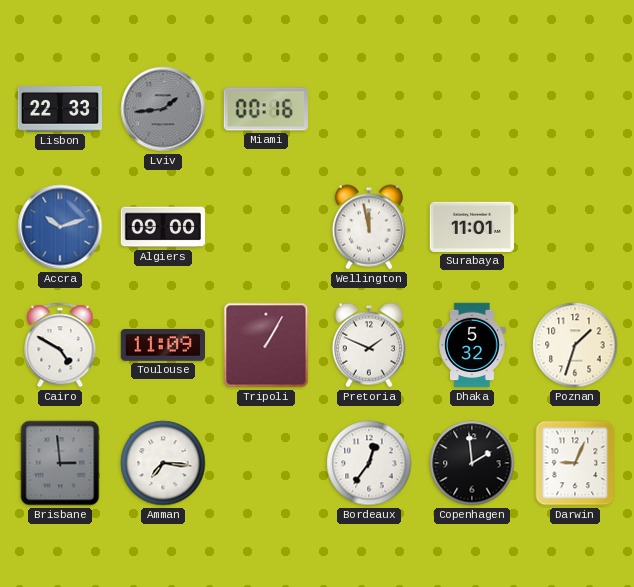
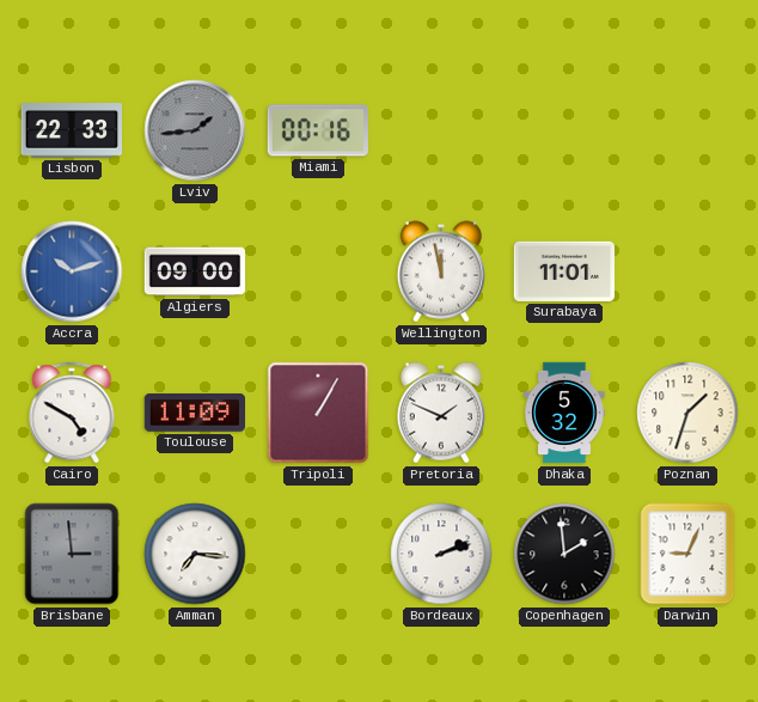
Bordeaux: 12:36 -> 2:12 (441, 554)
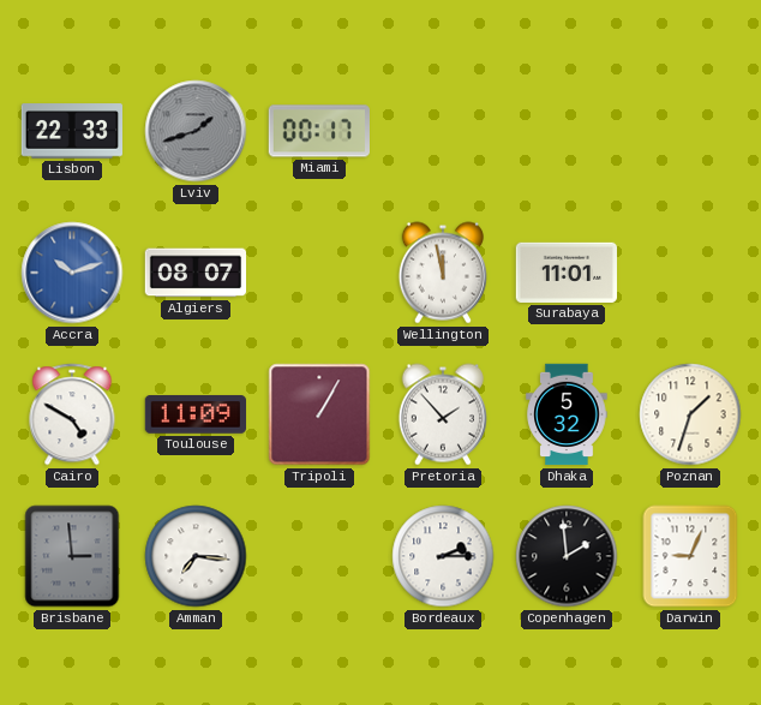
Lviv: 1:44 -> 1:42 (196, 131)
Miami: 00:16 -> 00:17 (319, 131)
Algiers: 09:00 -> 08:07 (196, 273)
Pretoria: 1:49 -> 1:53 (442, 414)
Bordeaux: 2:12 -> 2:15 (443, 556)
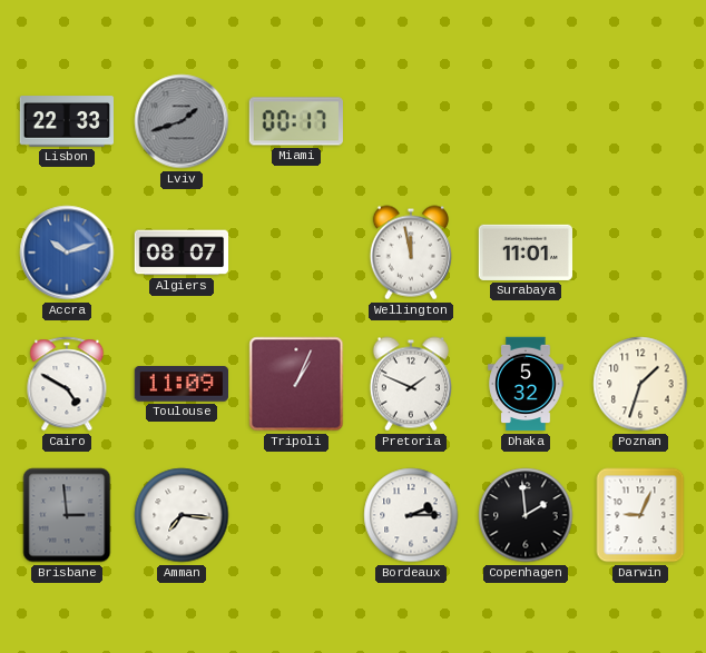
Tripoli: 1:05 -> 1:04 (296, 384)
Pretoria: 1:53 -> 1:49 (410, 384)
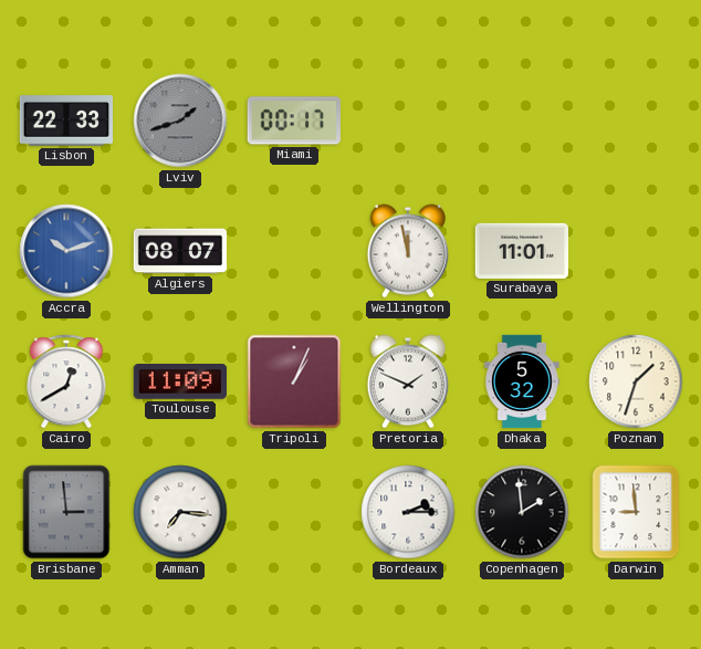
Cairo: 4:50 -> 12:40 (66, 381)
Darwin: 9:04 -> 8:59 (636, 512)
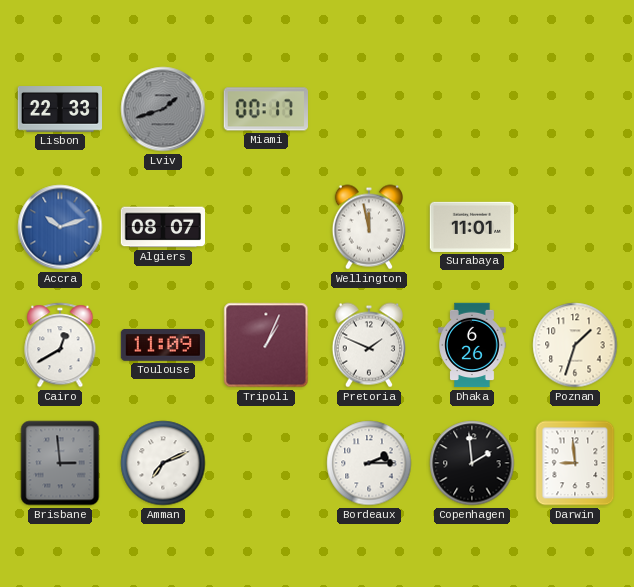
Dhaka: 5:32 -> 6:26 (472, 345)
Amman: 7:16 -> 7:11 (163, 463)
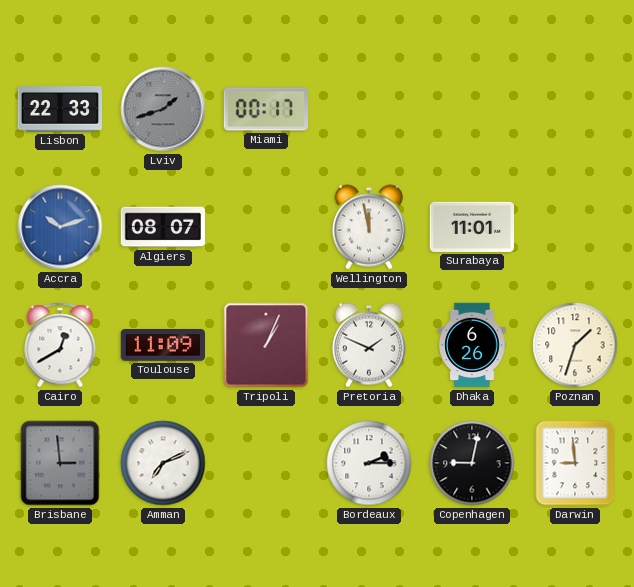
Copenhagen: 1:59 -> 9:02 (472, 463)
